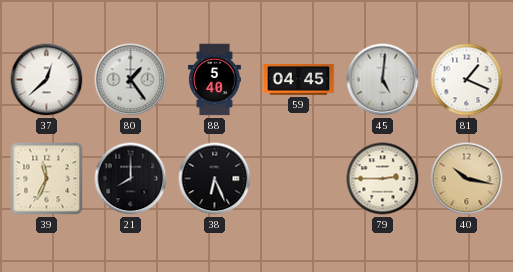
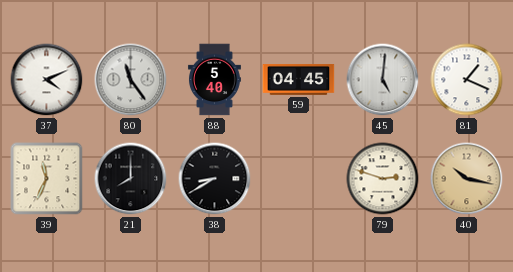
37: 12:38 -> 4:11 (47, 80)
80: 1:24 -> 11:24 (131, 80)
38: 6:26 -> 8:40 (215, 179)
79: 2:45 -> 2:48 (383, 179)
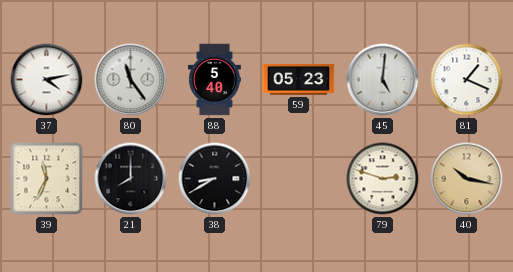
37: 4:11 -> 4:13 (47, 80)
59: 04:45 -> 05:23 (299, 80)
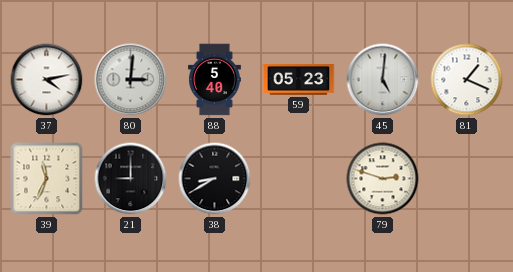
80: 11:24 -> 3:01 (131, 80)
21: 8:00 -> 9:00 (131, 179)
40: 10:17 -> none (467, 179)
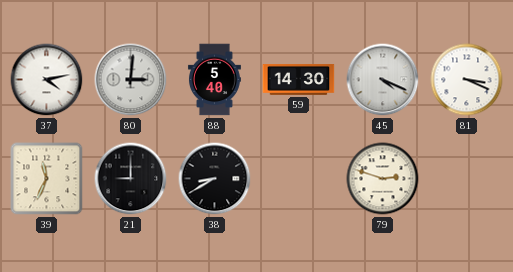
59: 05:23 -> 14:30 (299, 80)
45: 5:01 -> 4:19 (383, 80)
81: 1:19 -> 3:19 (467, 80)
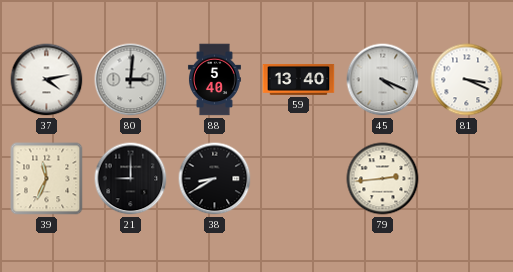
59: 14:30 -> 13:40 (299, 80)
79: 2:48 -> 2:44 (383, 179)
